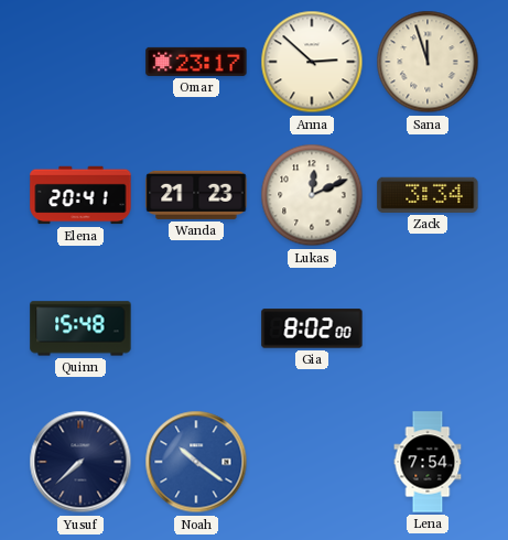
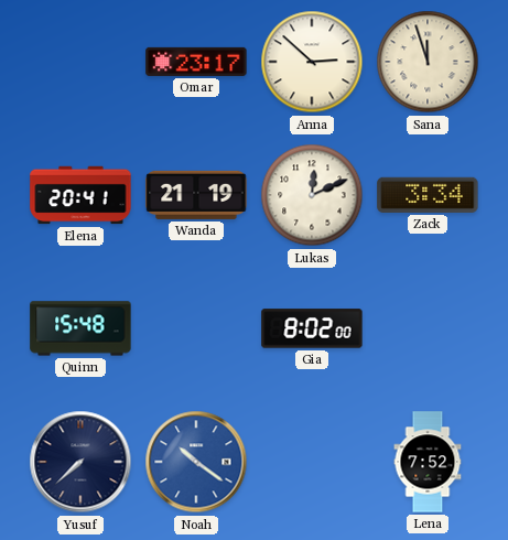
Wanda: 21:23 -> 21:19 (196, 195)
Lena: 7:54 -> 7:52 (428, 462)
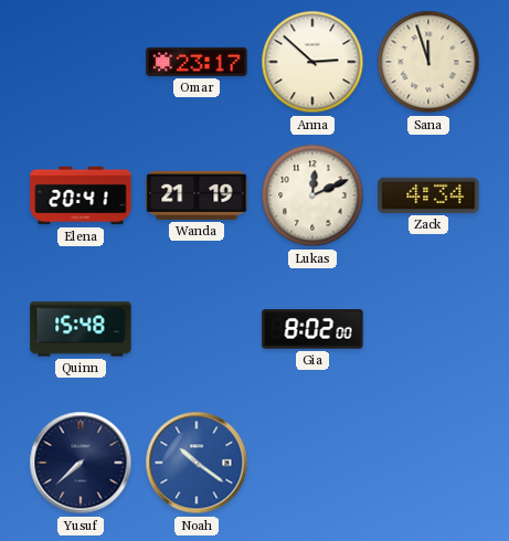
Zack: 3:34 -> 4:34 (428, 195)
Lena: 7:52 -> none (428, 462)
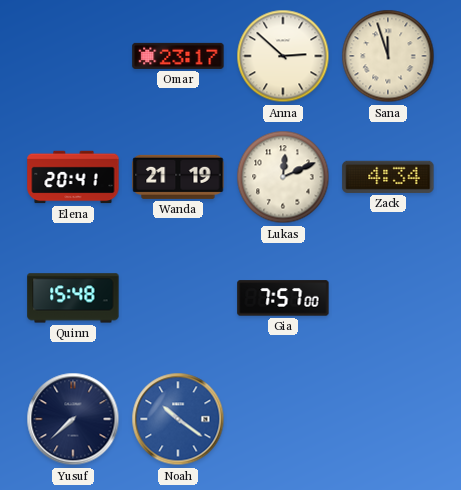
Gia: 8:02 -> 7:57 (283, 298)
